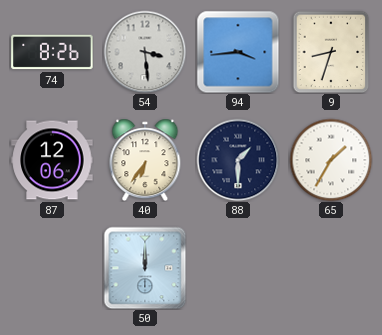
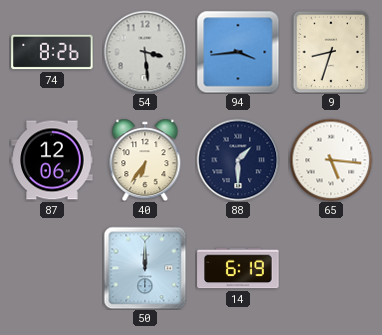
65: 1:35 -> 5:16 (331, 160)
14: none -> 6:19 (238, 268)
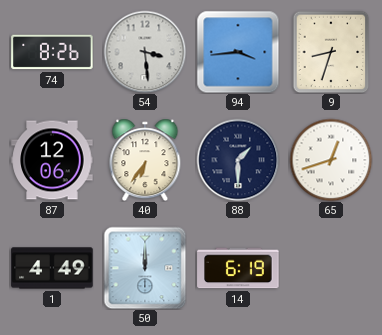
65: 5:16 -> 12:42 (331, 160)
1: none -> 4:49 (52, 268)
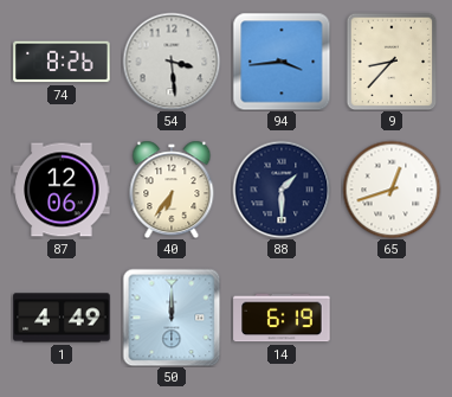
9: 8:33 -> 8:37 (392, 62)
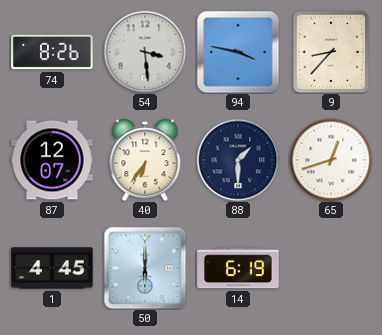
94: 3:44 -> 3:47 (238, 52)
87: 12:06 -> 12:07 (52, 160)
1: 4:49 -> 4:45 (52, 268)
50: 12:00 -> 6:00 (145, 268)
